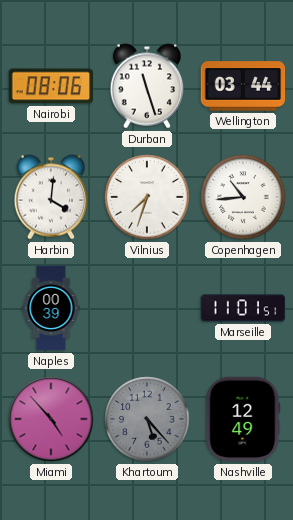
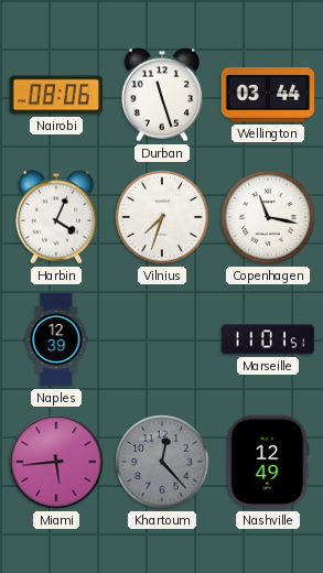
Harbin: 4:01 -> 4:04 (56, 217)
Copenhagen: 10:44 -> 11:17 (268, 217)
Naples: 00:39 -> 12:39 (56, 339)
Miami: 4:53 -> 5:44 (56, 462)
Khartoum: 5:23 -> 12:23 (162, 462)
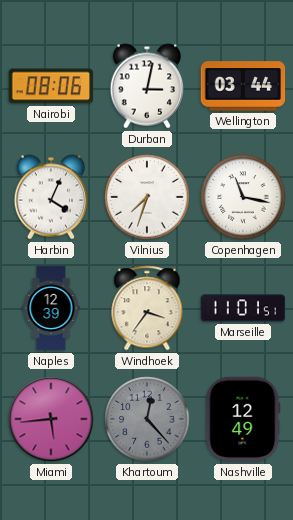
Durban: 11:27 -> 3:02 (147, 86)
Windhoek: none -> 3:36 (147, 308)
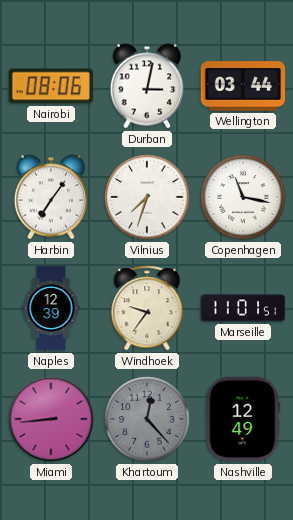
Harbin: 4:04 -> 7:06 (51, 197)
Windhoek: 3:36 -> 9:36 (147, 308)
Miami: 5:44 -> 8:44 (51, 419)
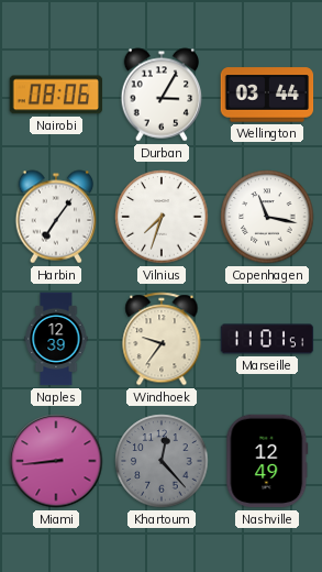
Durban: 3:02 -> 3:05 (162, 95)
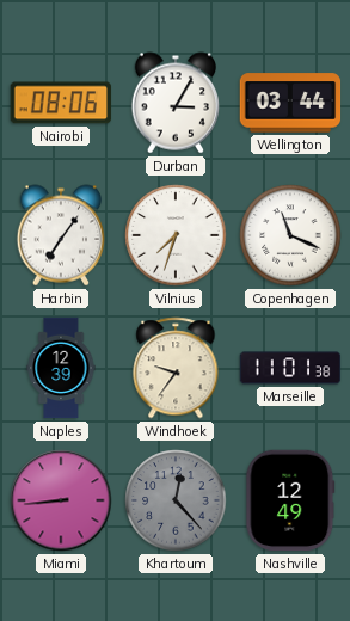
Copenhagen: 11:17 -> 11:19 (290, 235)
Marseille: 11:01:51 -> 11:01:38 (290, 368)
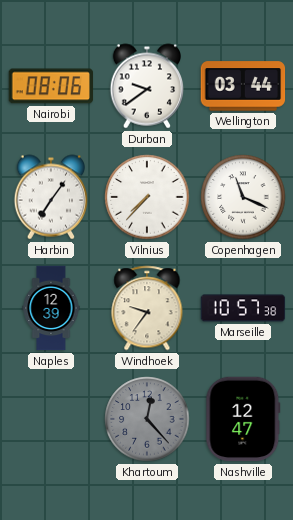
Durban: 3:05 -> 9:39 (147, 86)
Vilnius: 7:33 -> 7:37 (147, 197)
Marseille: 11:01 -> 10:57 (243, 308)
Miami: 8:44 -> none (61, 500)
Nashville: 12:49 -> 12:47 (243, 419)
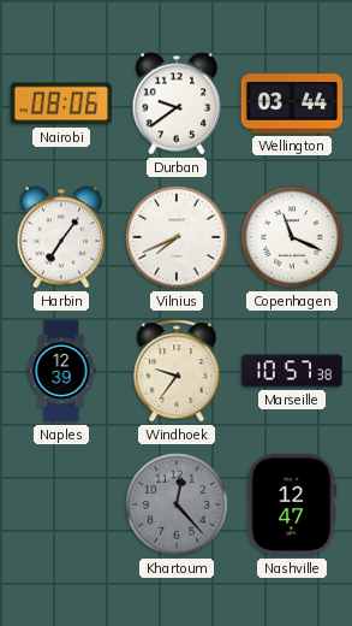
Vilnius: 7:37 -> 7:41 (177, 237)
